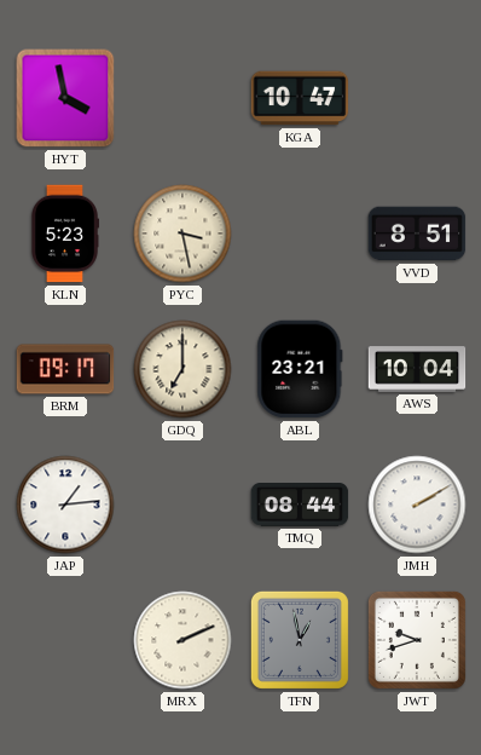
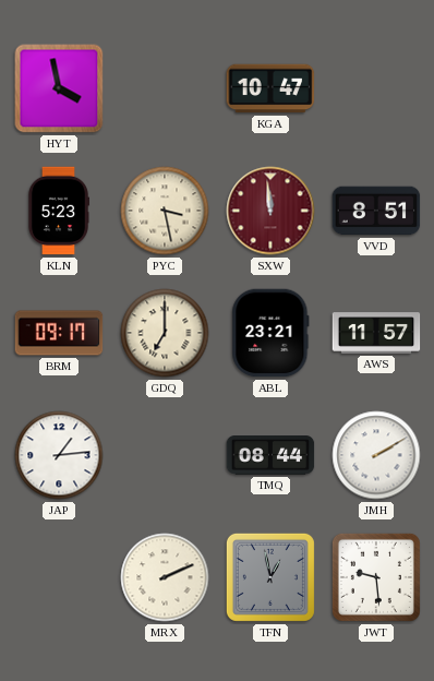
SXW: none -> 11:59 (270, 211)
AWS: 10:04 -> 11:57 (376, 333)
JWT: 9:42 -> 9:29 (376, 577)
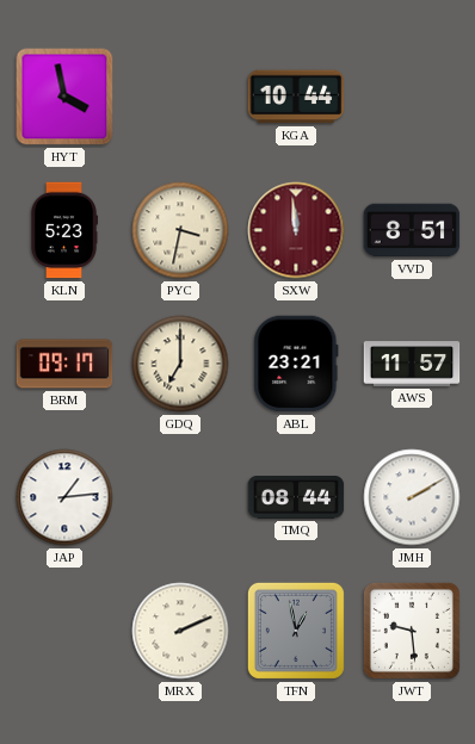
KGA: 10:47 -> 10:44 (296, 97)
PYC: 3:28 -> 3:32 (180, 230)
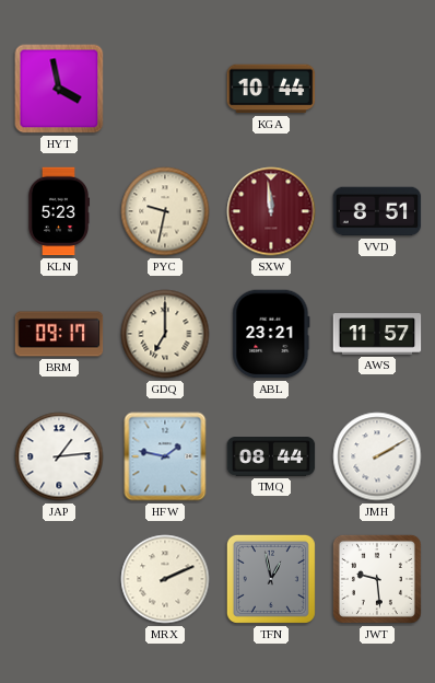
PYC: 3:32 -> 9:32 (165, 211)
HFW: none -> 1:47 (165, 456)
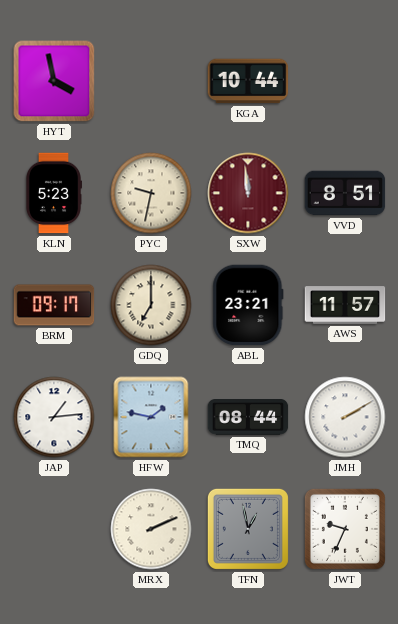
JWT: 9:29 -> 9:34 (345, 529)
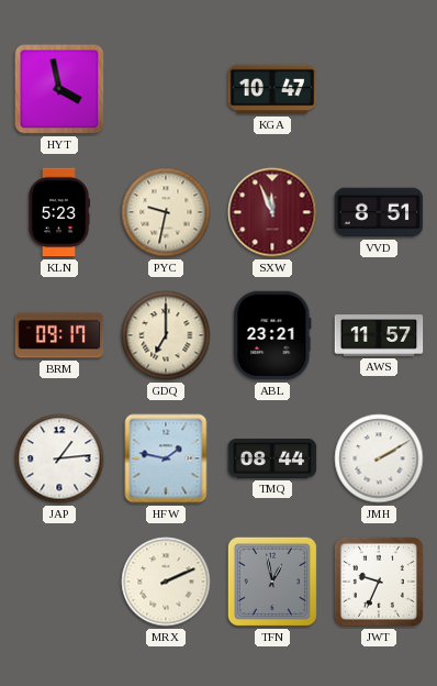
KGA: 10:44 -> 10:47 (272, 89)
SXW: 11:59 -> 11:56 (272, 212)
